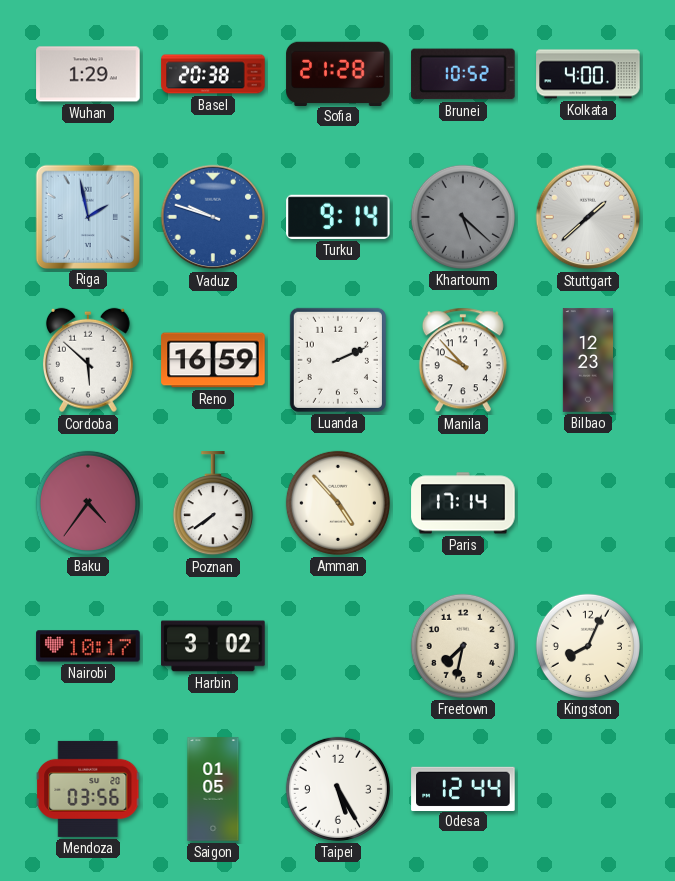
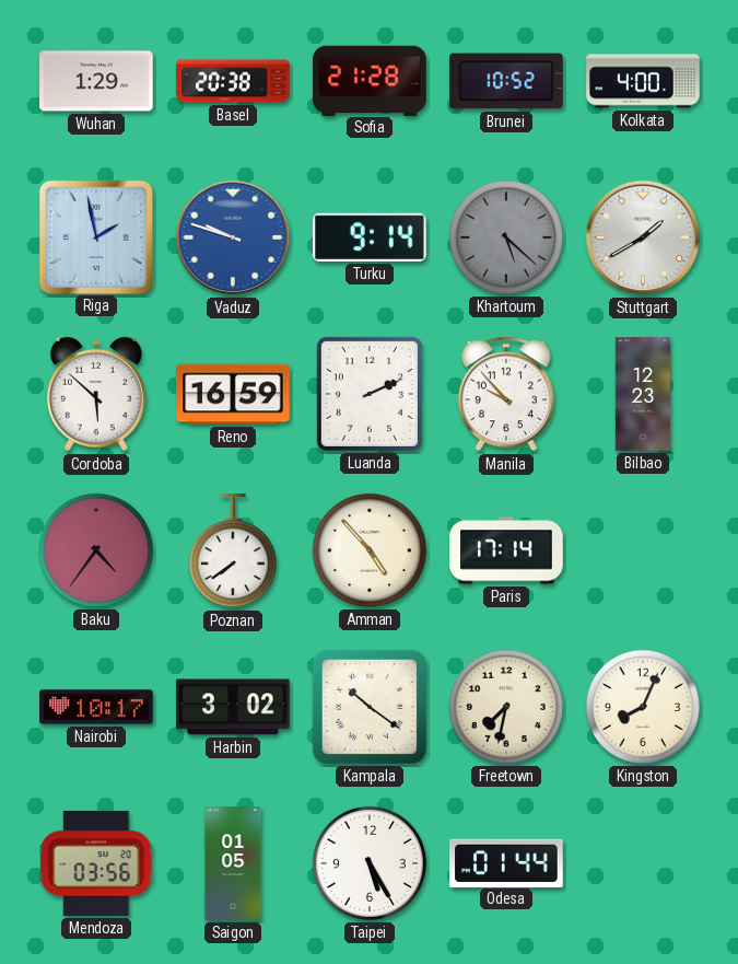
Stuttgart: 1:38 -> 1:40 (643, 237)
Kampala: none -> 10:21 (370, 707)
Odesa: 12:44 -> 01:44 (506, 862)
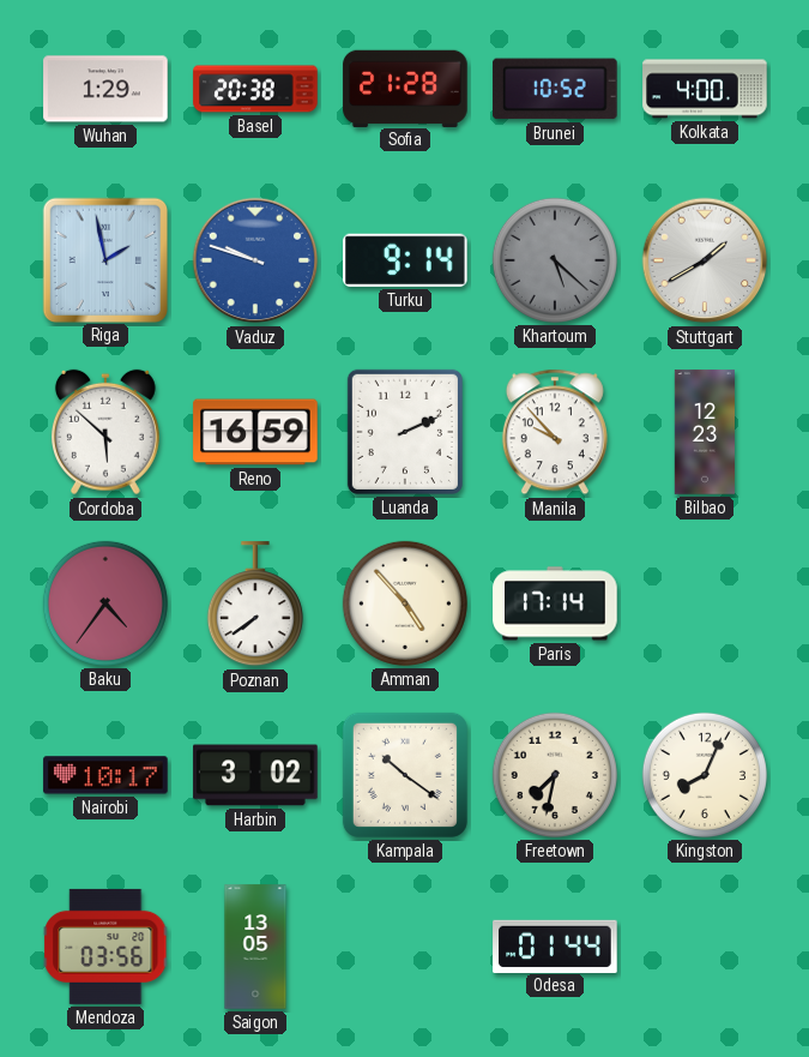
Saigon: 01:05 -> 13:05 (255, 947)
Taipei: 5:25 -> none (370, 863)
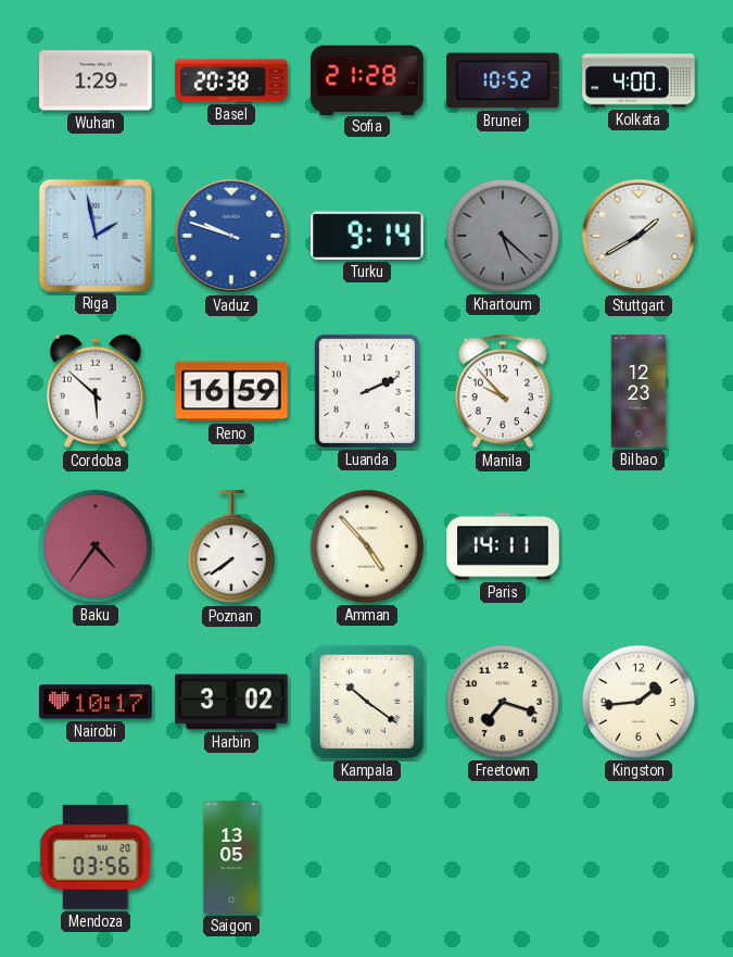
Paris: 17:14 -> 14:11 (503, 546)
Freetown: 7:32 -> 7:18 (503, 702)
Kingston: 8:04 -> 1:44 (639, 702)
Odesa: 01:44 -> none (555, 945)
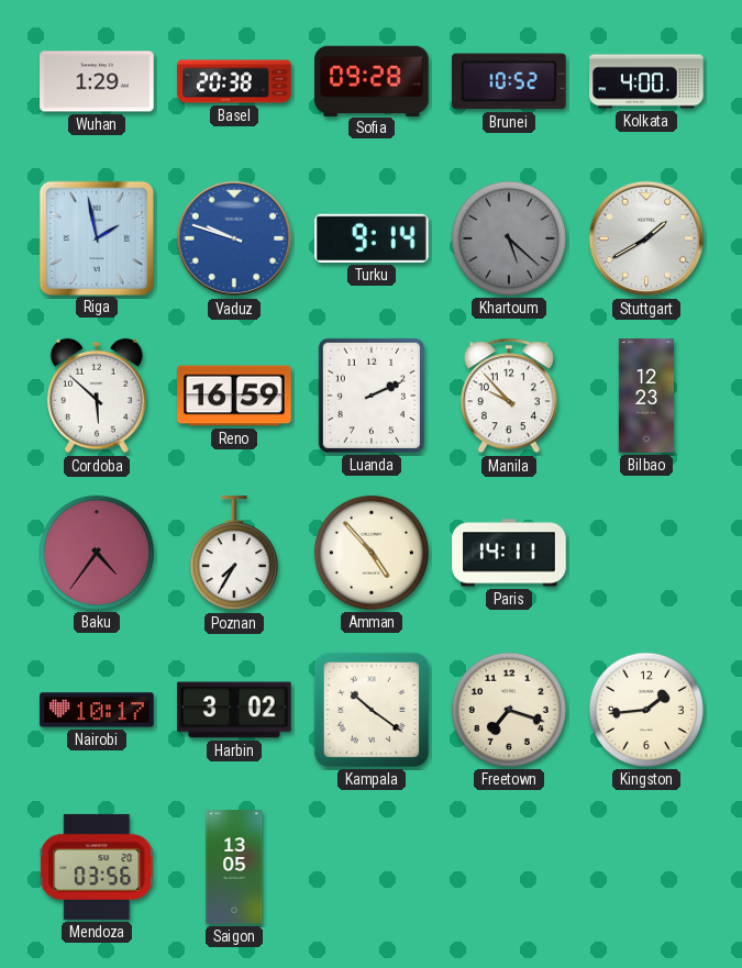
Sofia: 21:28 -> 09:28 (372, 80)
Poznan: 7:39 -> 7:35 (234, 554)
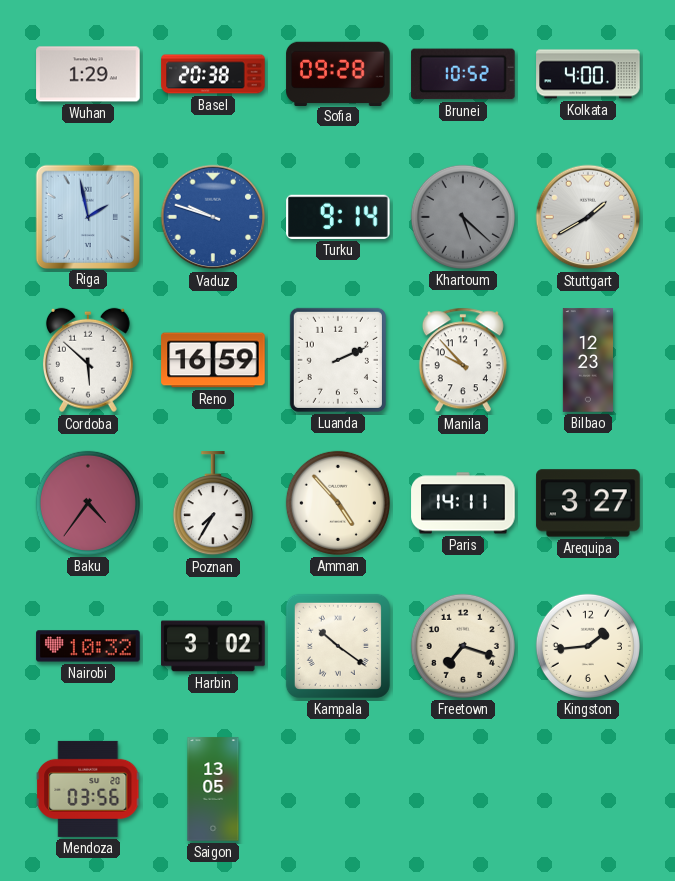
Arequipa: none -> 3:27 (588, 503)
Nairobi: 10:17 -> 10:32 (88, 646)
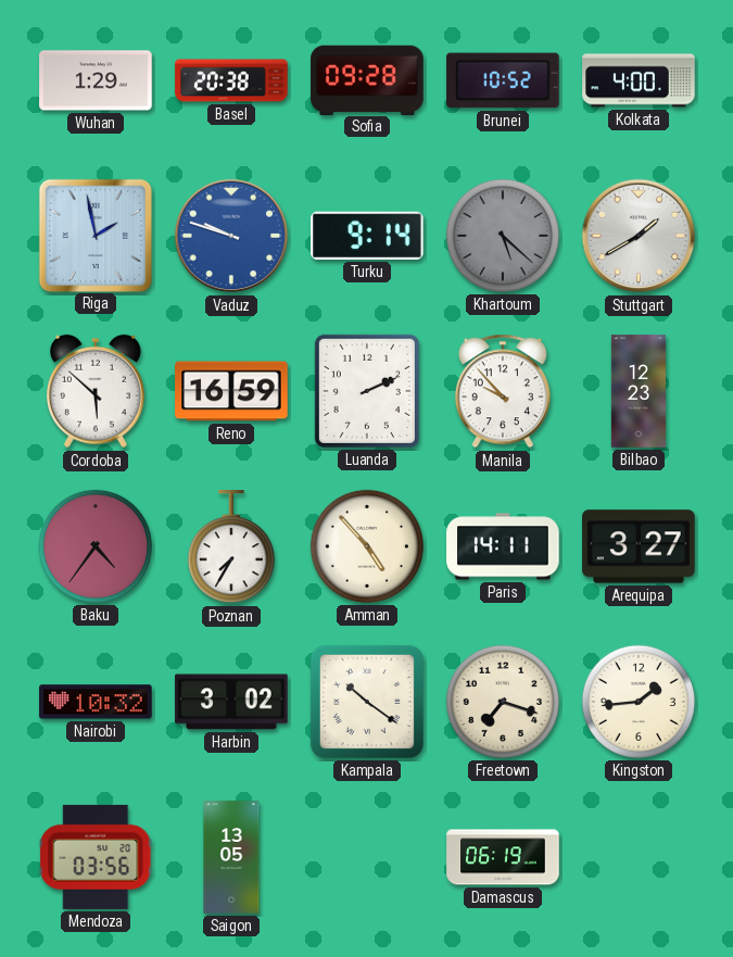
Damascus: none -> 06:19 (503, 857)
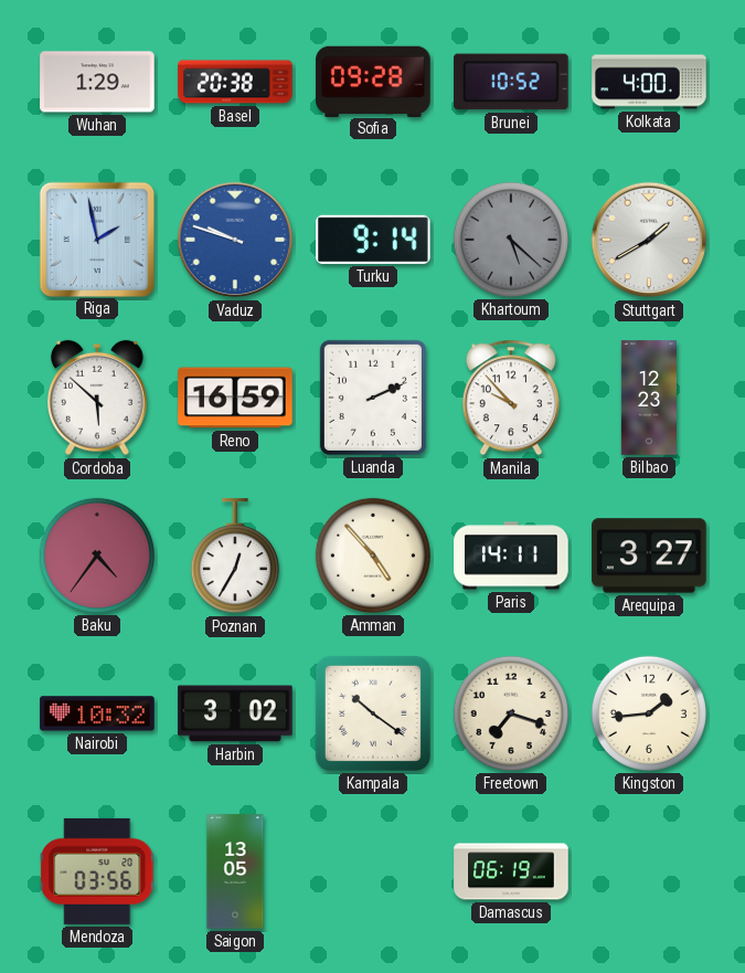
Poznan: 7:35 -> 12:35 (235, 557)
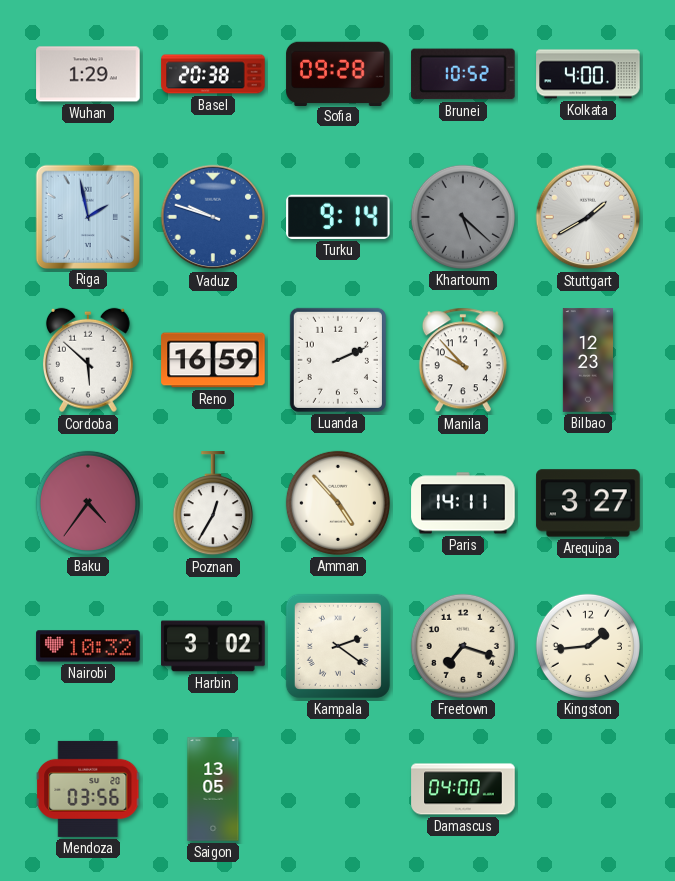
Kampala: 10:21 -> 2:21 (338, 646)
Damascus: 06:19 -> 04:00 (463, 789)
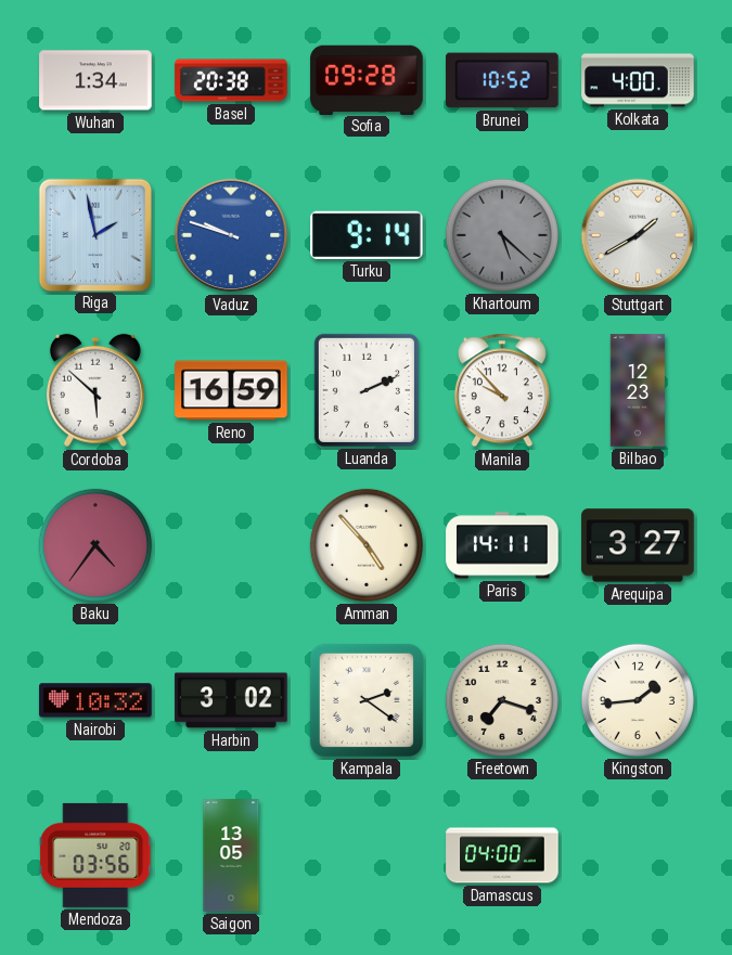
Wuhan: 1:29 -> 1:34 (95, 80)
Poznan: 12:35 -> none (213, 504)
